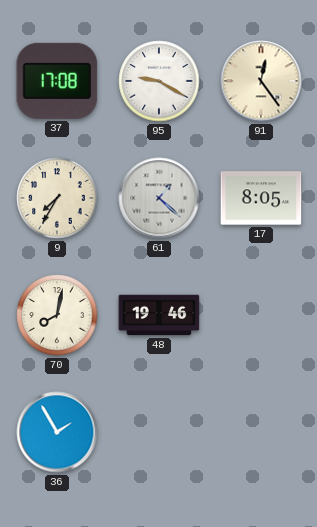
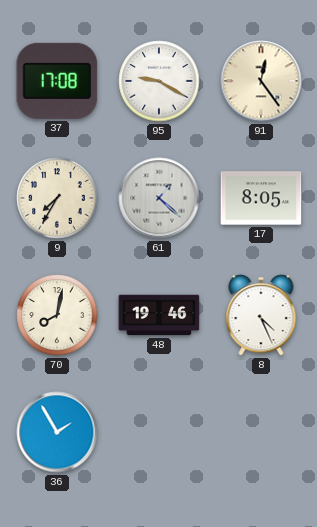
8: none -> 4:26 (261, 315)
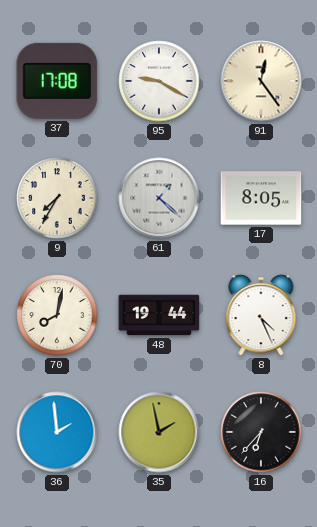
48: 19:46 -> 19:44 (159, 315)
36: 1:55 -> 1:59 (57, 432)
35: none -> 1:58 (159, 432)
16: none -> 6:37 (261, 432)
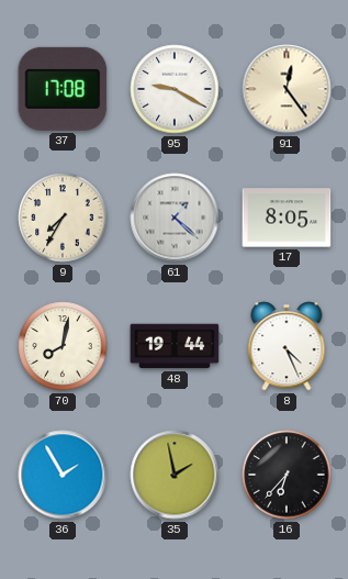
36: 1:59 -> 1:55 (63, 475)
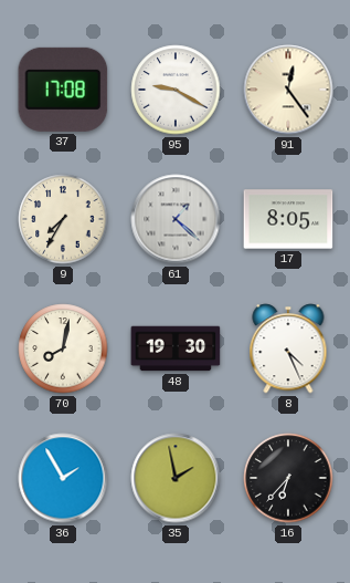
48: 19:44 -> 19:30 (176, 348)
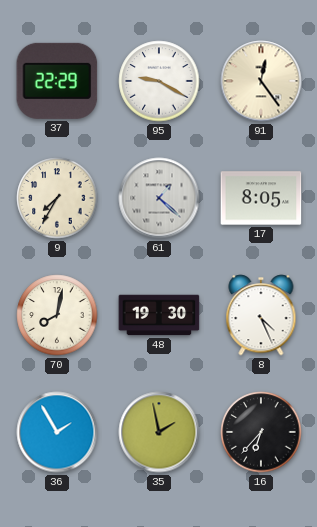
37: 17:08 -> 22:29 (57, 81)
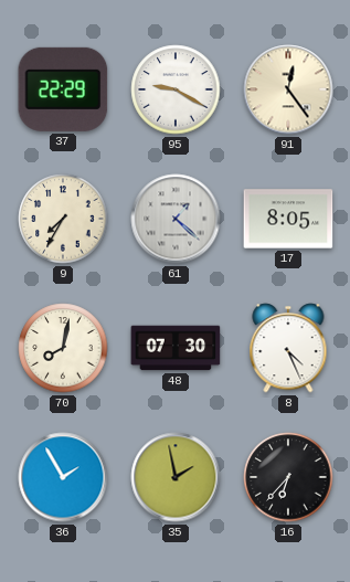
48: 19:30 -> 07:30 (176, 348)
